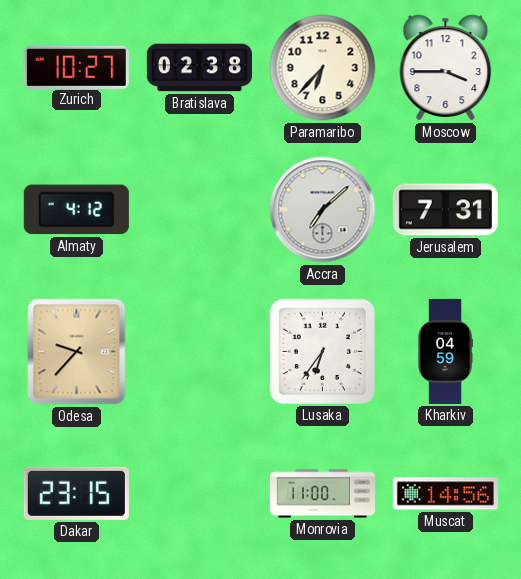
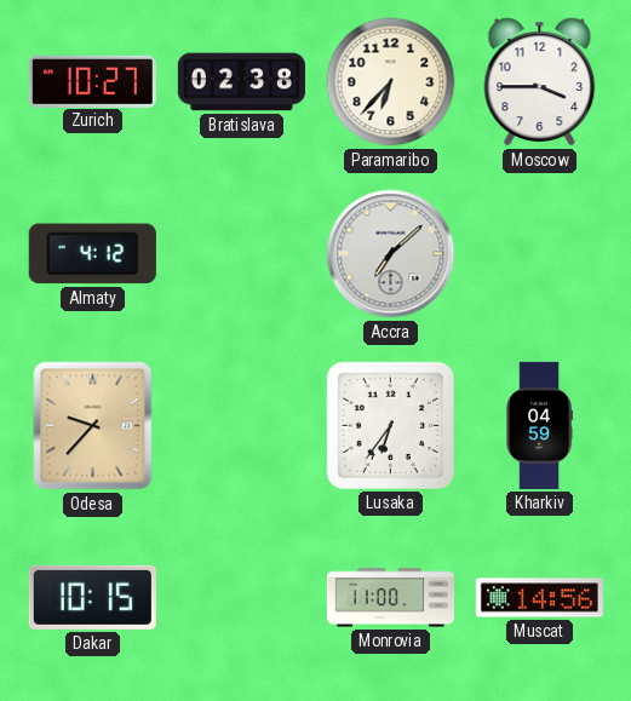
Jerusalem: 7:31 -> none (445, 210)
Dakar: 23:15 -> 10:15 (92, 597)
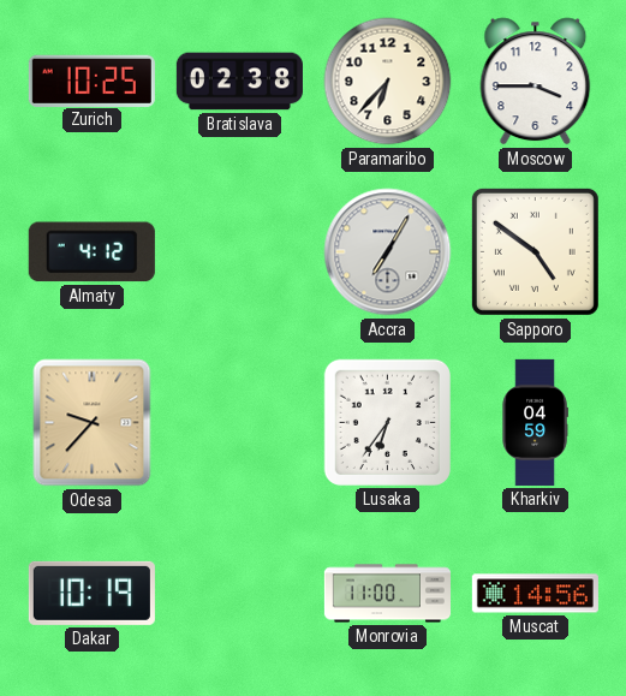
Zurich: 10:27 -> 10:25 (91, 81)
Accra: 7:08 -> 7:05 (388, 252)
Sapporo: none -> 4:51 (535, 251)
Dakar: 10:15 -> 10:19 (91, 593)
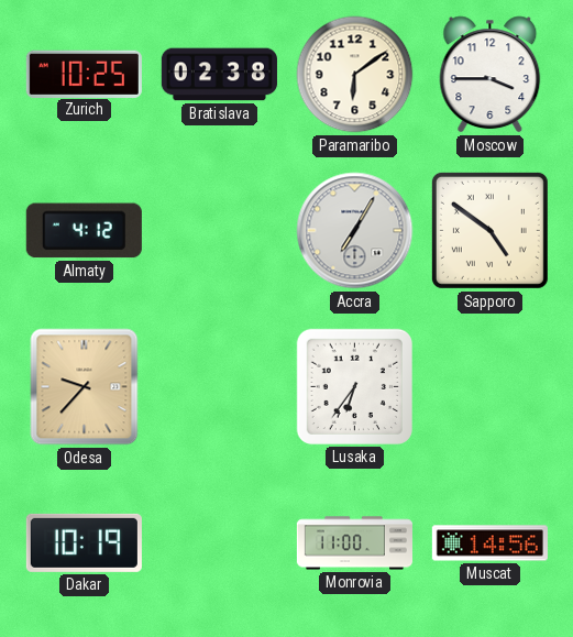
Paramaribo: 6:37 -> 6:09 (355, 75)
Kharkiv: 04:59 -> none (535, 422)
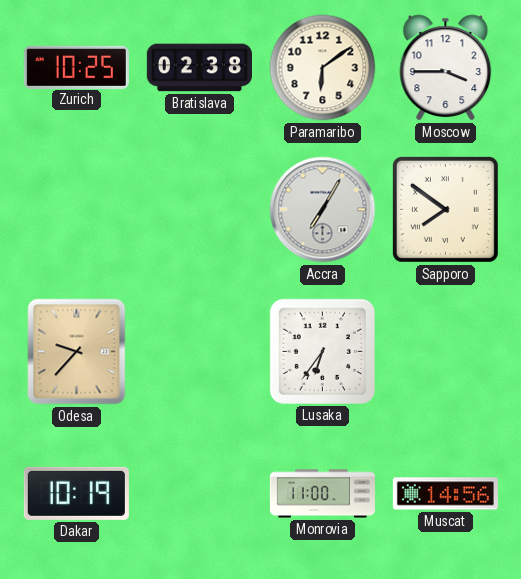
Almaty: 4:12 -> none (84, 231)
Sapporo: 4:51 -> 7:51 (445, 209)
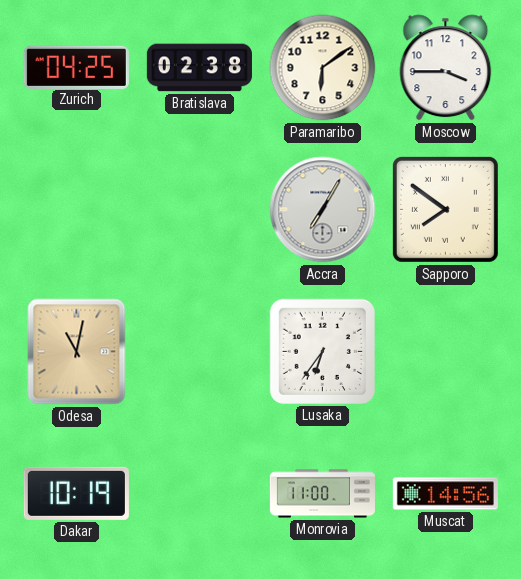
Zurich: 10:25 -> 04:25 (76, 67)
Odesa: 9:37 -> 11:02 (77, 352)
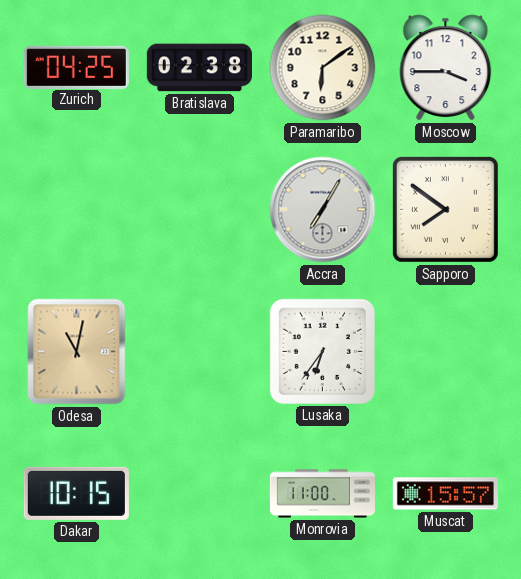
Dakar: 10:19 -> 10:15 (76, 493)
Muscat: 14:56 -> 15:57 (445, 494)
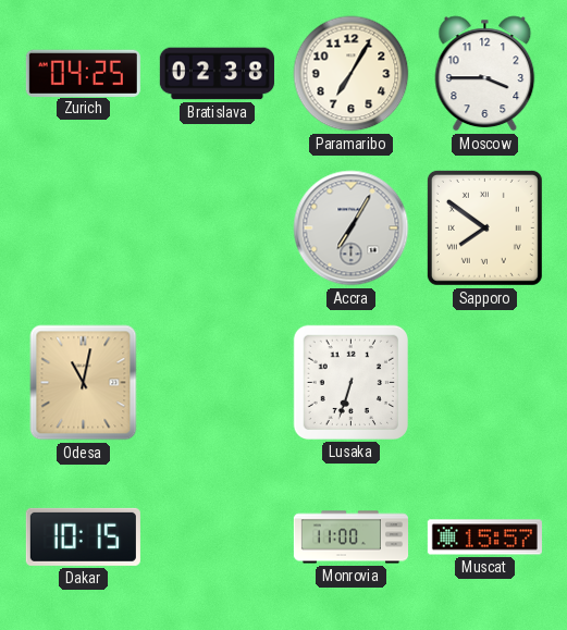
Paramaribo: 6:09 -> 7:05 (352, 74)
Lusaka: 6:36 -> 6:33 (350, 382)
